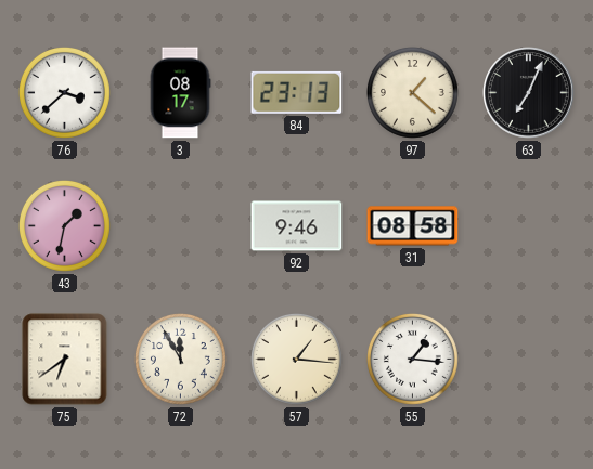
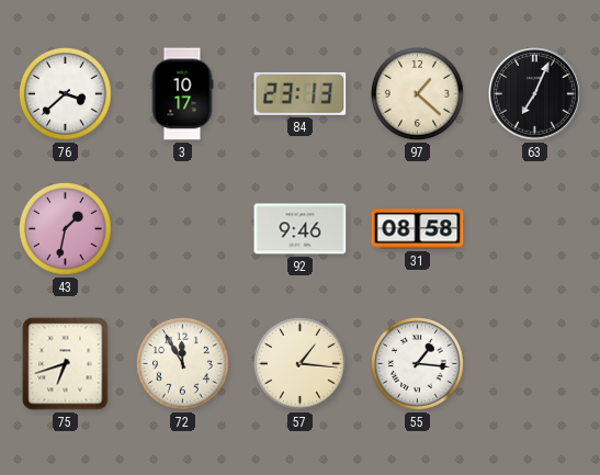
3: 08:17 -> 10:17 (182, 94)
75: 6:39 -> 6:42 (66, 364)
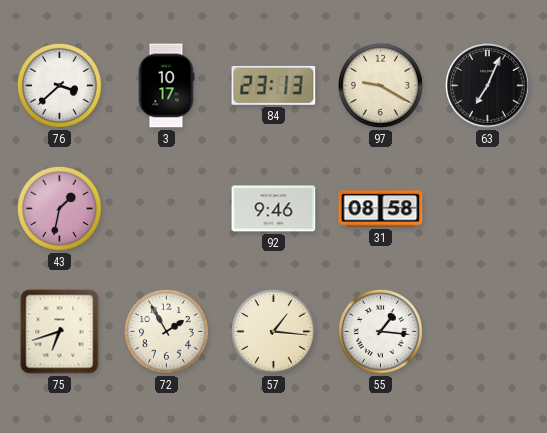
97: 1:22 -> 9:20 (380, 85)
72: 11:55 -> 1:55 (166, 331)
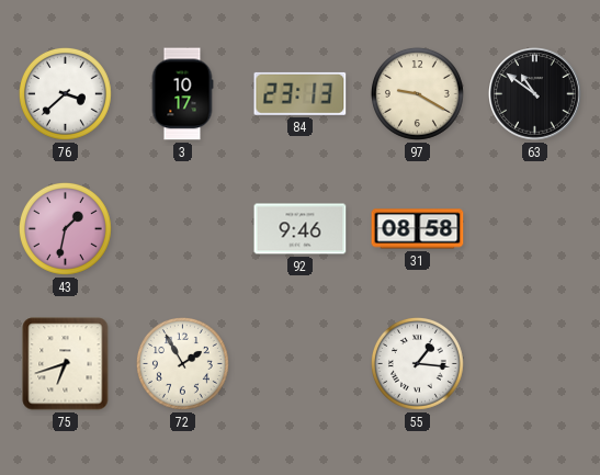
63: 7:04 -> 10:51 (535, 94)
57: 1:16 -> none (273, 331)
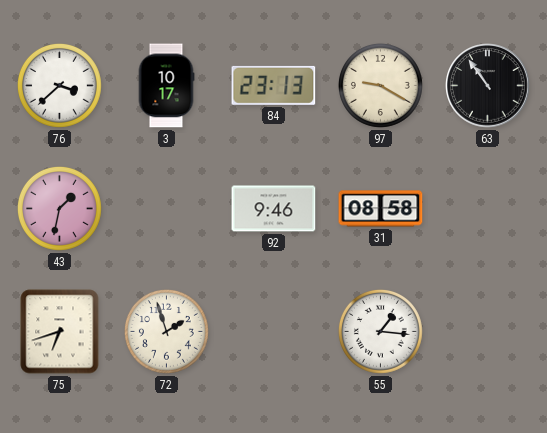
63: 10:51 -> 10:54 (488, 86)
72: 1:55 -> 1:57 (166, 331)
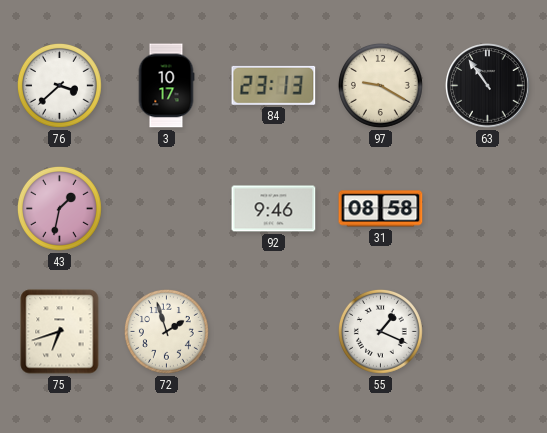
55: 1:16 -> 1:19 (380, 331)
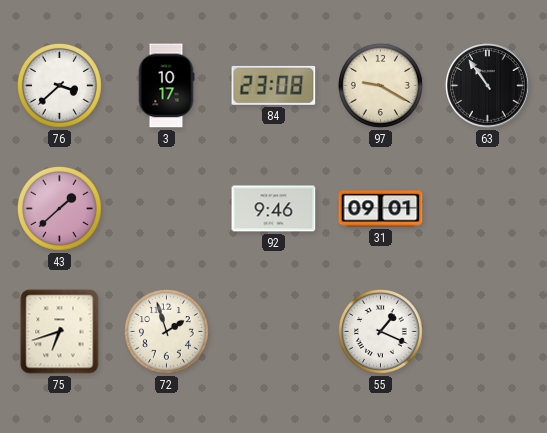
84: 23:13 -> 23:08 (274, 85)
43: 1:32 -> 1:38 (59, 208)
31: 08:58 -> 09:01 (381, 209)
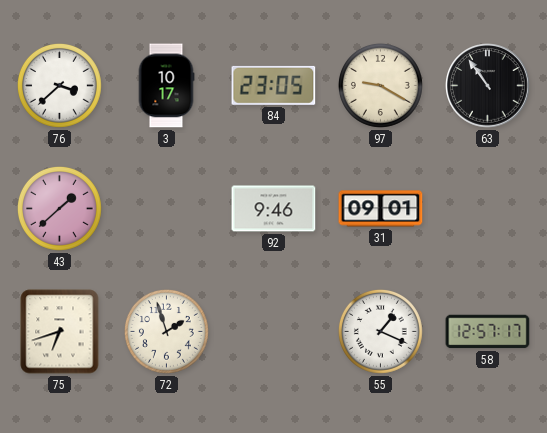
84: 23:08 -> 23:05 (274, 85)
58: none -> 12:57 (488, 332)
